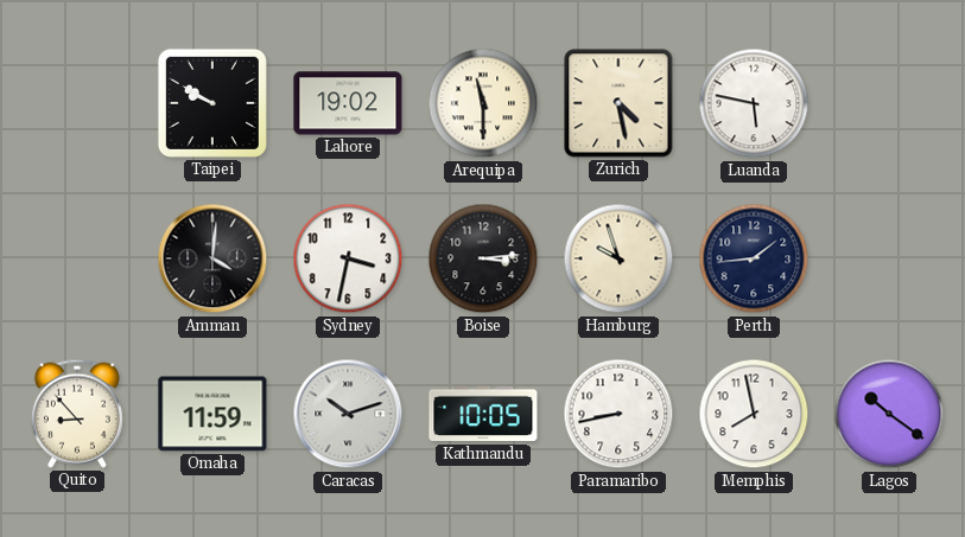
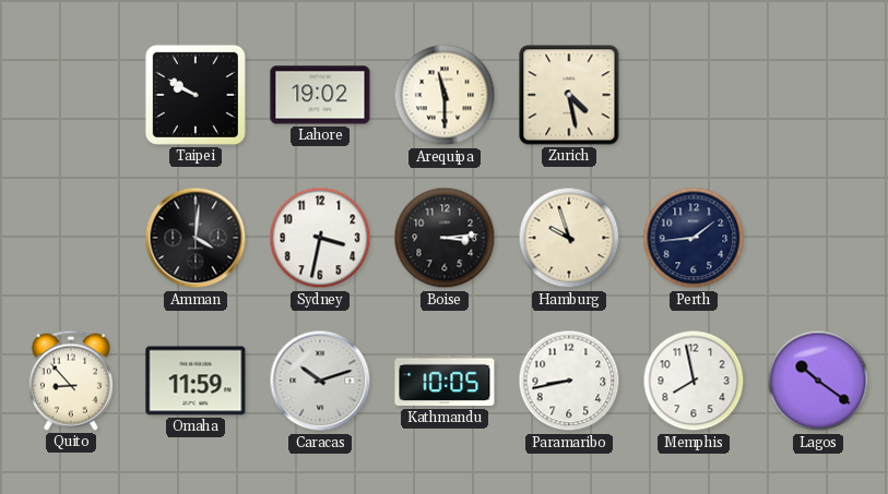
Luanda: 5:47 -> none (754, 103)
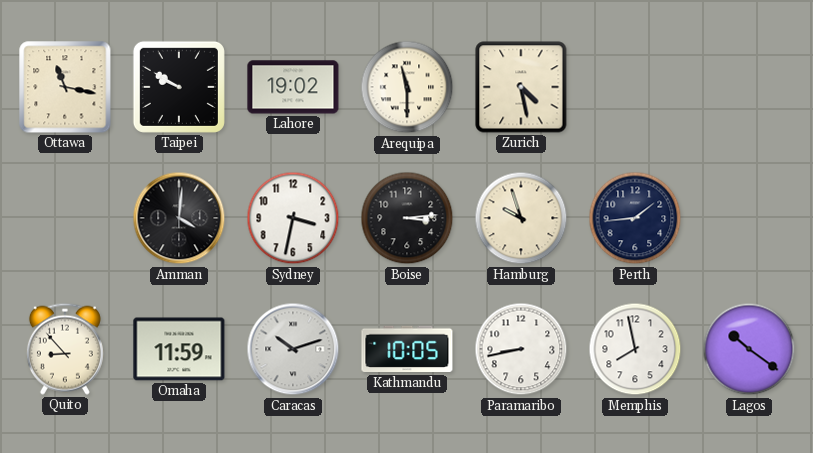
Ottawa: none -> 11:17 (65, 87)
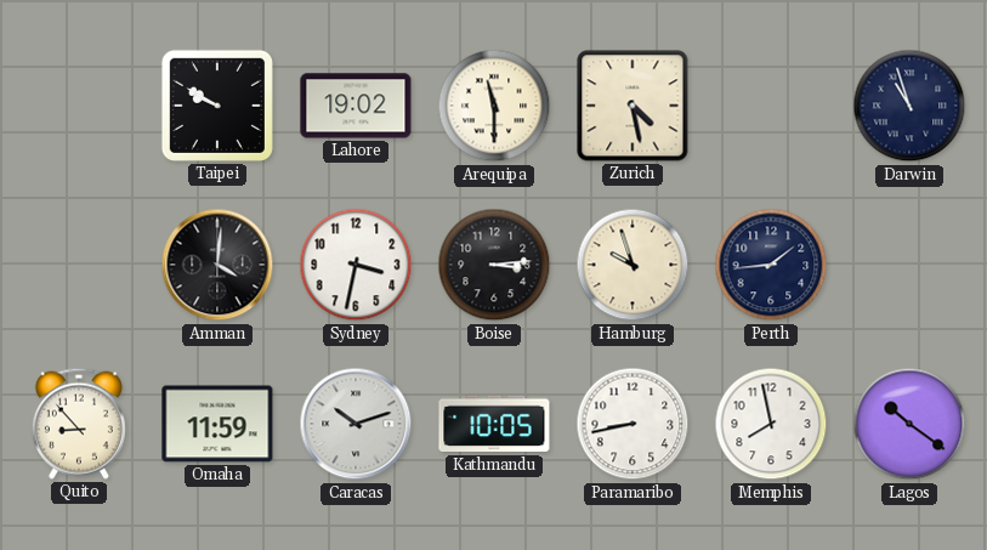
Ottawa: 11:17 -> none (65, 87)
Darwin: none -> 10:57 (909, 106)
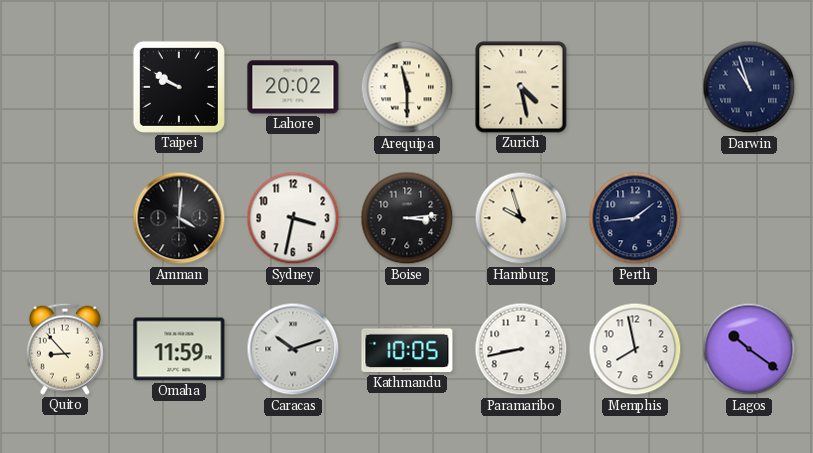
Lahore: 19:02 -> 20:02 (293, 87)
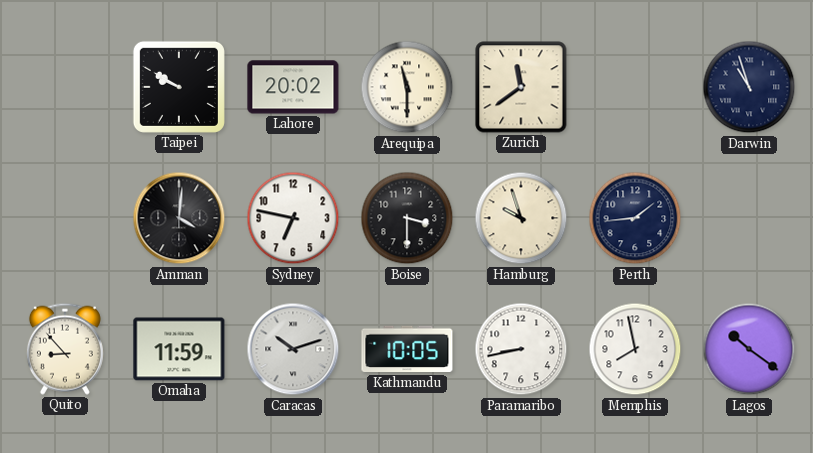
Zurich: 4:28 -> 11:39 (521, 87)
Sydney: 3:32 -> 6:47 (293, 218)
Boise: 3:14 -> 3:30 (407, 218)
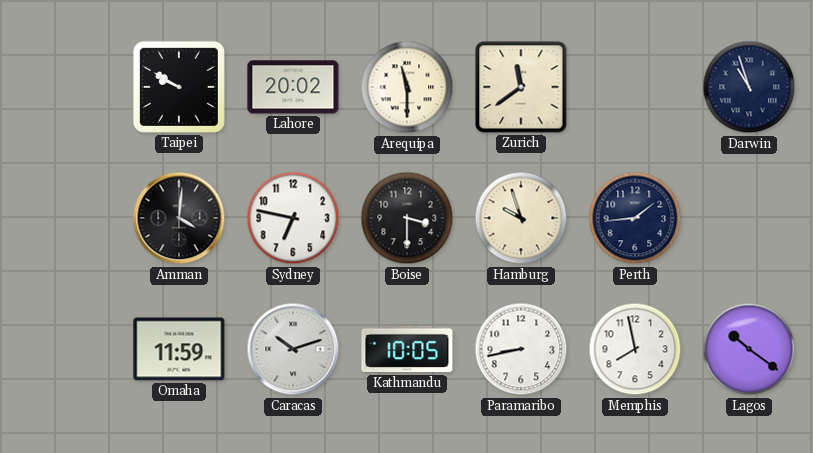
Quito: 8:53 -> none (65, 349)
